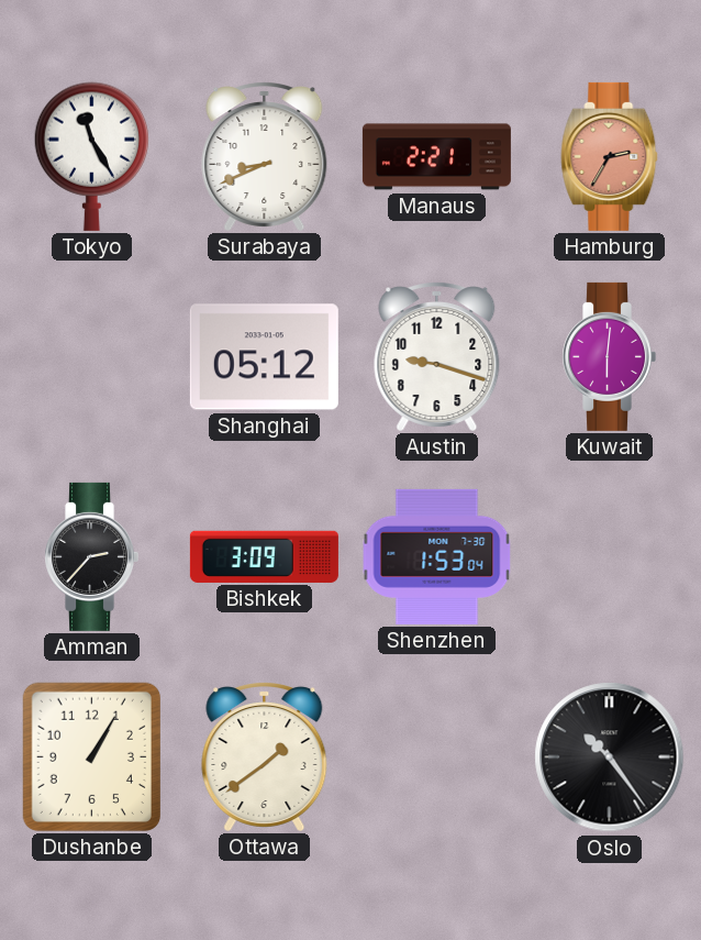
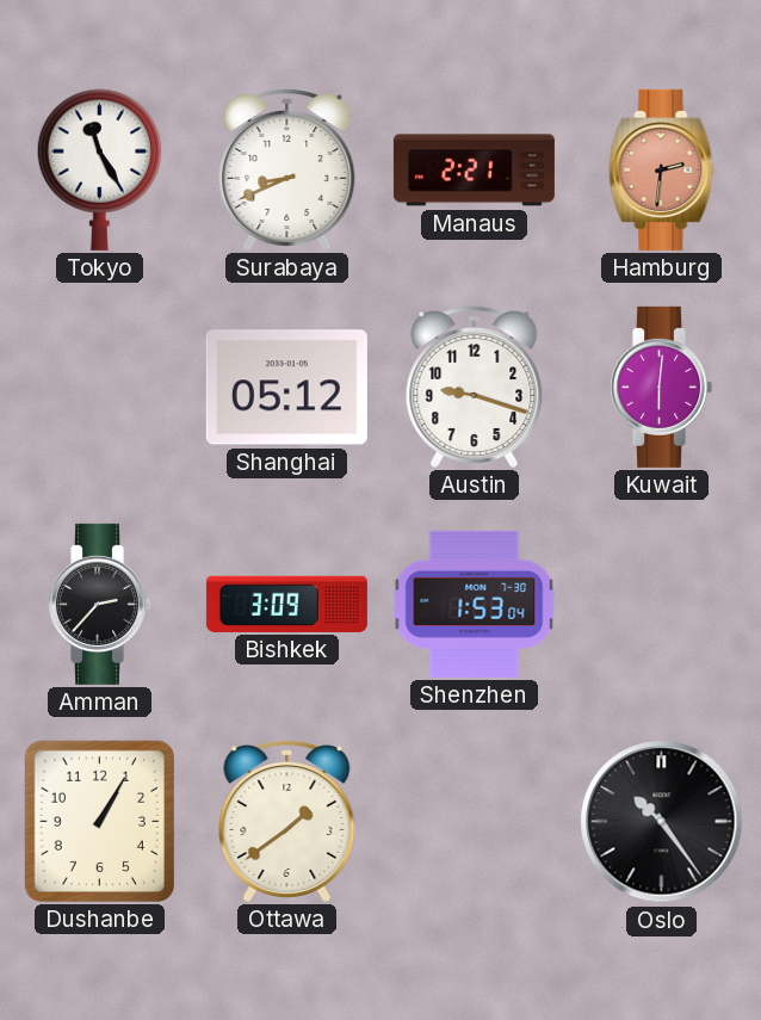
Hamburg: 2:35 -> 2:31 (662, 169)
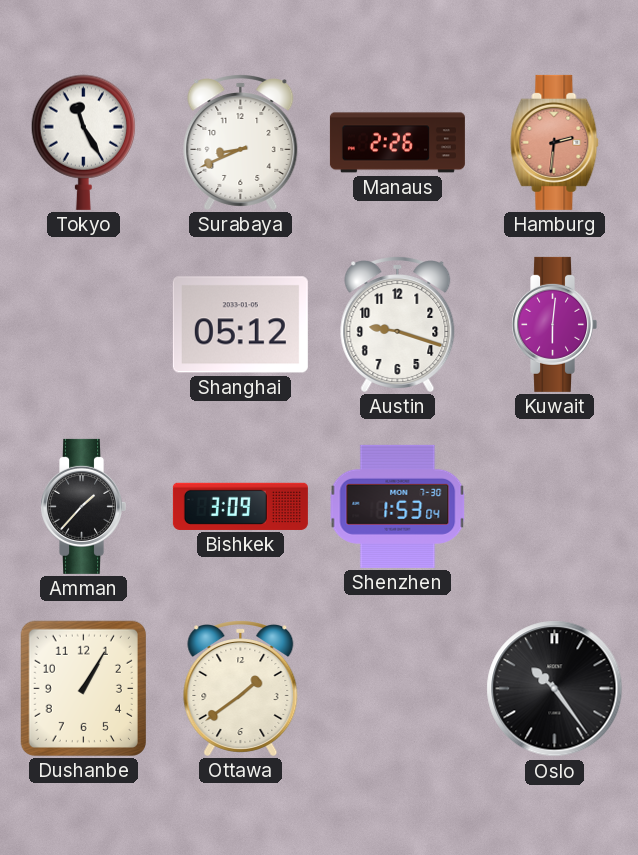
Manaus: 2:21 -> 2:26 (397, 143)
Amman: 2:37 -> 1:37 (83, 506)
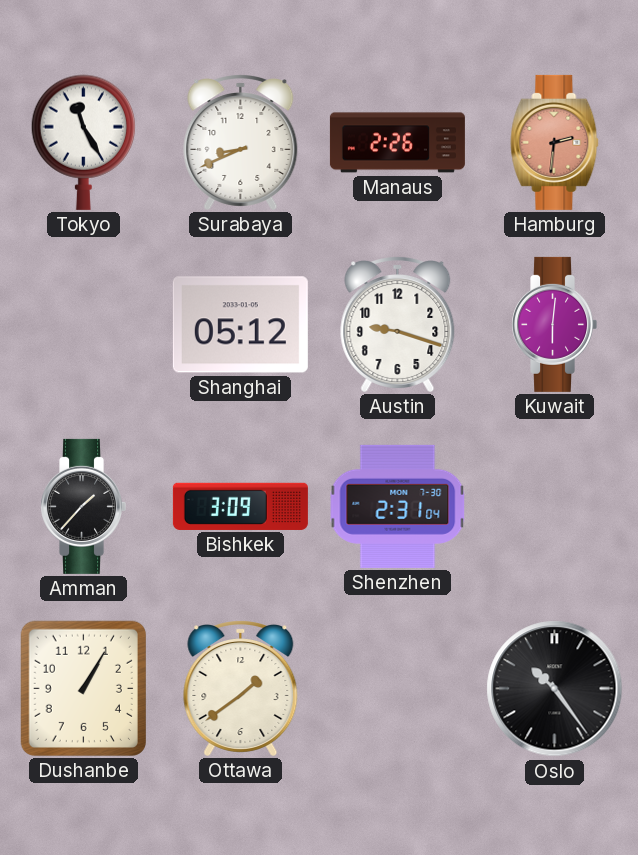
Shenzhen: 1:53 -> 2:31 (398, 506)
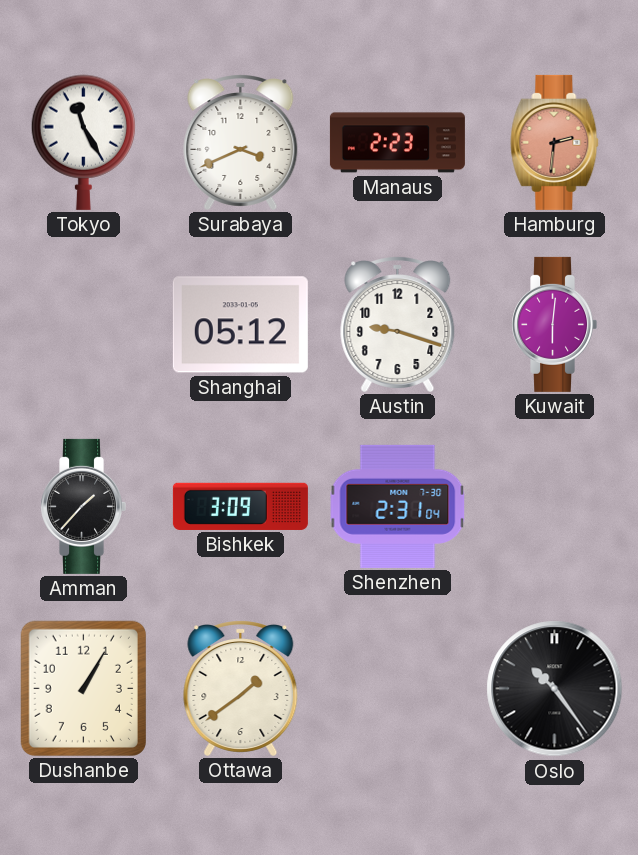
Surabaya: 8:41 -> 3:41 (241, 143)
Manaus: 2:26 -> 2:23 (397, 143)
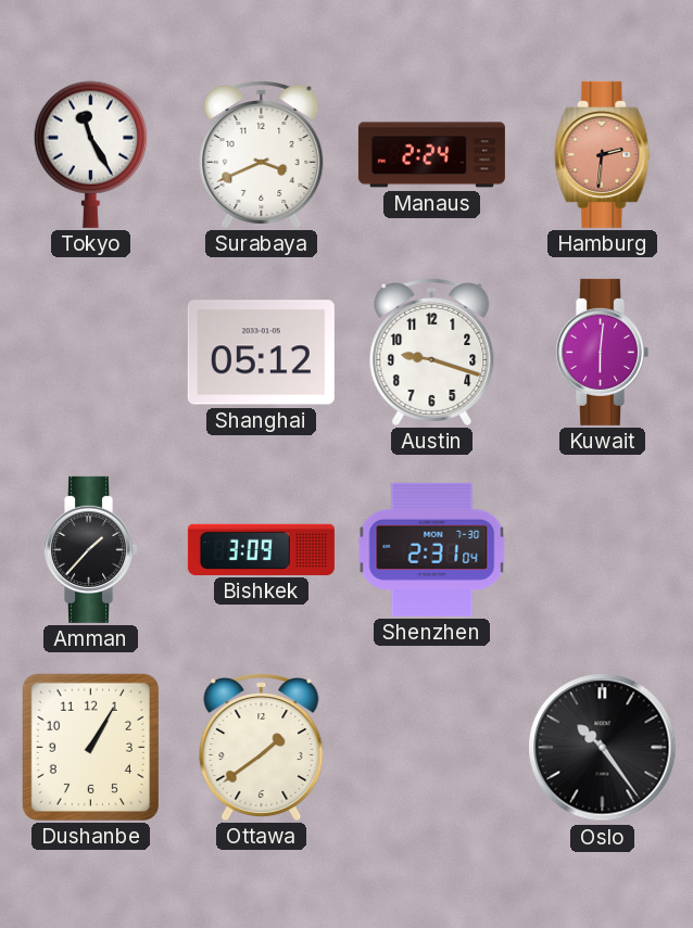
Manaus: 2:23 -> 2:24 (431, 155)
